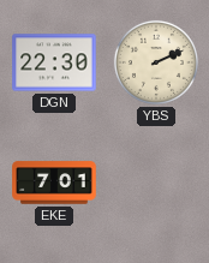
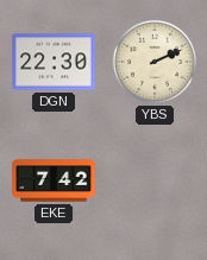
EKE: 7:01 -> 7:42 (54, 180)
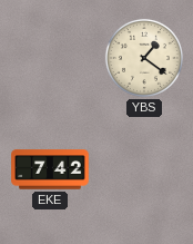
DGN: 22:30 -> none (54, 62)
YBS: 2:11 -> 1:21 (144, 58)
